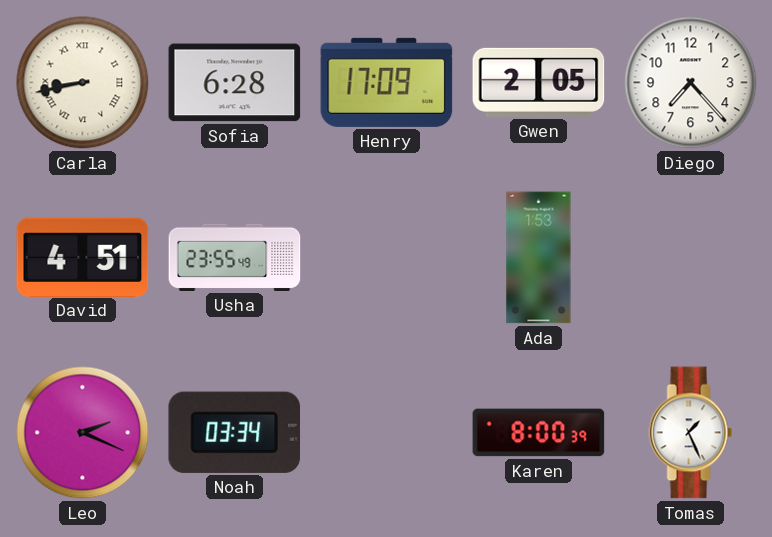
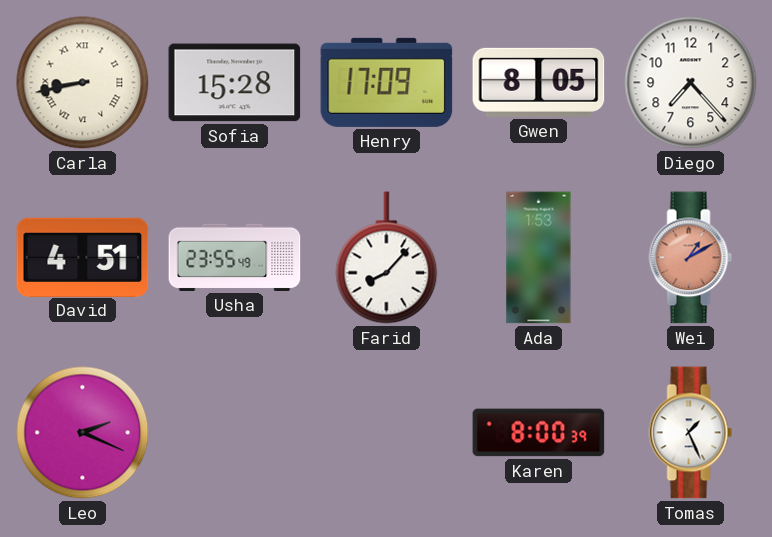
Sofia: 6:28 -> 15:28 (235, 83)
Gwen: 2:05 -> 8:05 (539, 82)
Farid: none -> 8:07 (387, 258)
Wei: none -> 1:10 (691, 258)
Noah: 03:34 -> none (235, 432)
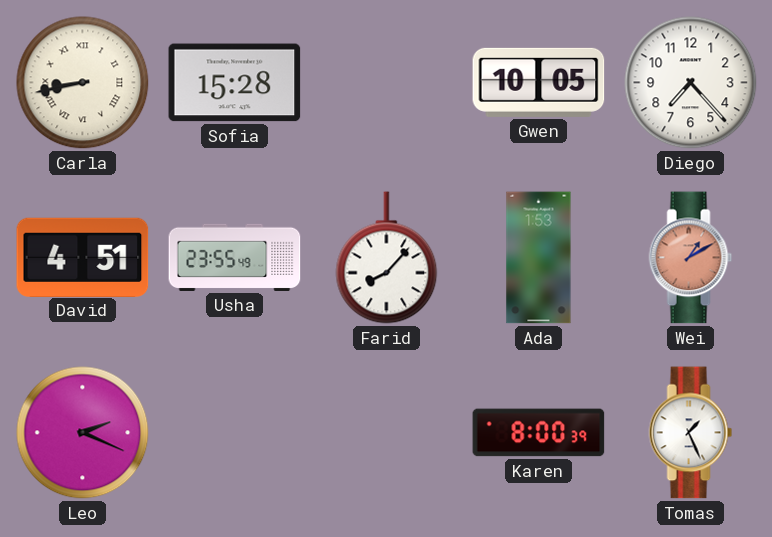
Henry: 17:09 -> none (387, 82)
Gwen: 8:05 -> 10:05 (539, 82)
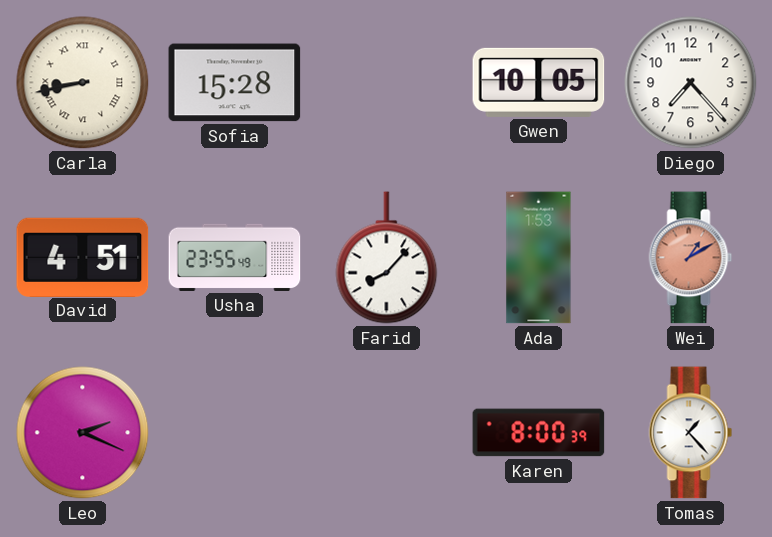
Tomas: 1:26 -> 1:23 (691, 433)
